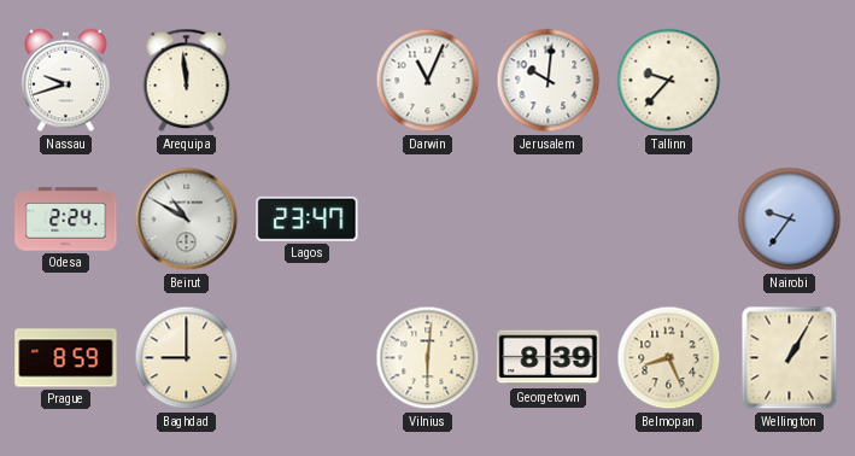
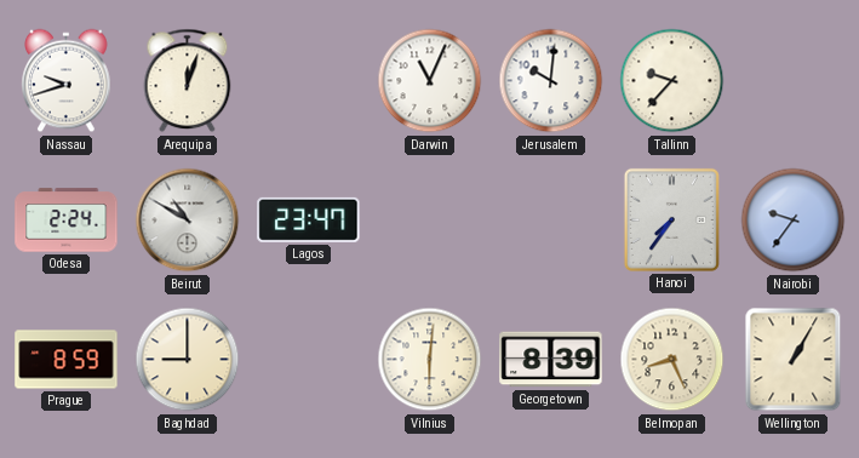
Arequipa: 11:59 -> 12:03 (188, 81)
Hanoi: none -> 7:36 (671, 219)
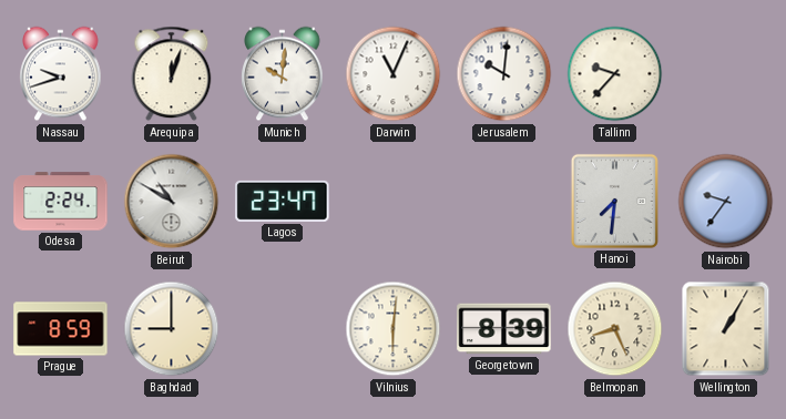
Munich: none -> 10:01 (283, 74)
Hanoi: 7:36 -> 7:31 (614, 201)
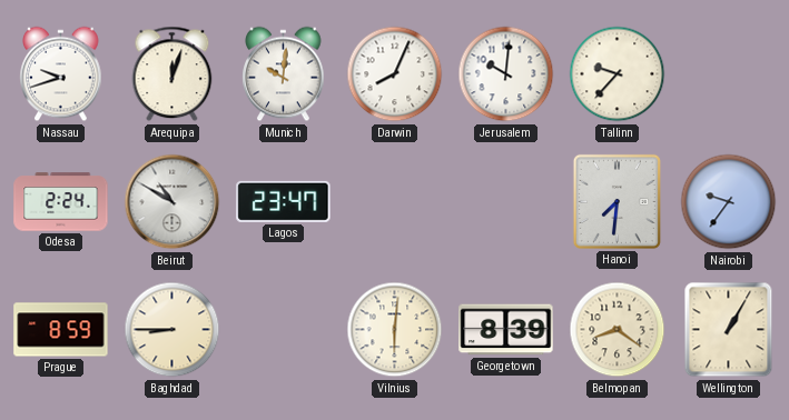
Darwin: 11:04 -> 8:04 (395, 74)
Baghdad: 9:00 -> 8:45 (172, 330)
Belmopan: 8:26 -> 8:21 (618, 330)
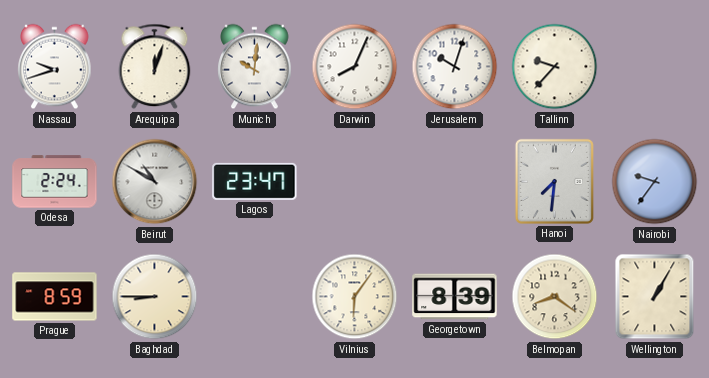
Jerusalem: 10:01 -> 10:03 (455, 67)
Vilnius: 6:01 -> 6:06 (355, 297)
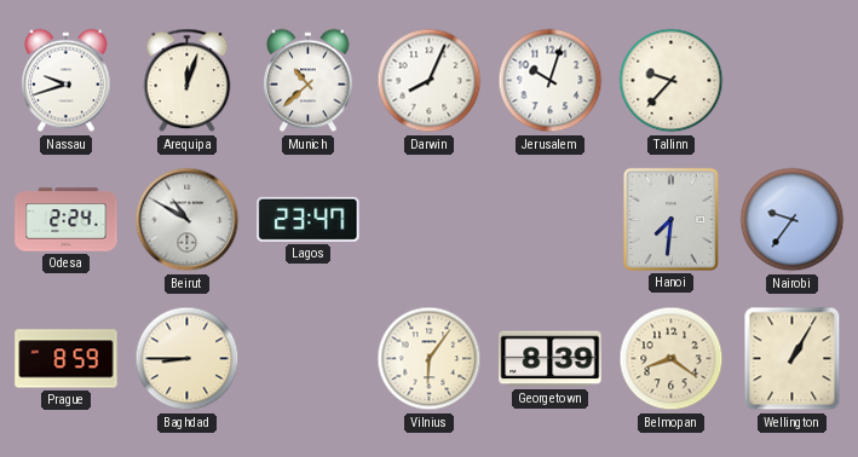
Munich: 10:01 -> 10:38 (309, 81)
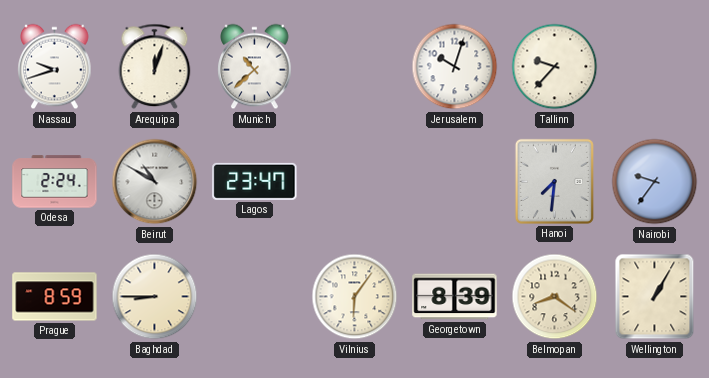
Darwin: 8:04 -> none (430, 81)
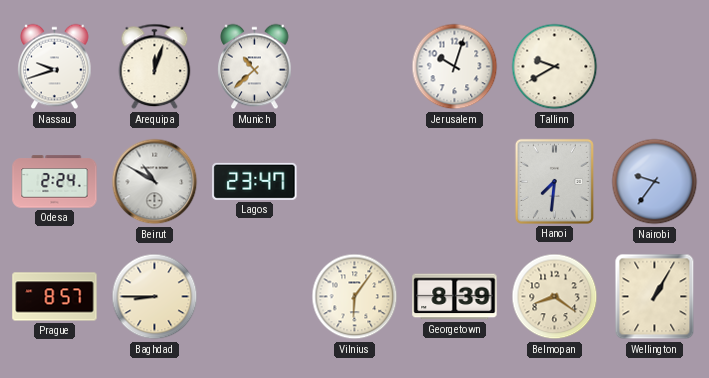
Tallinn: 9:37 -> 9:40 (555, 67)
Prague: 8:59 -> 8:57 (55, 297)
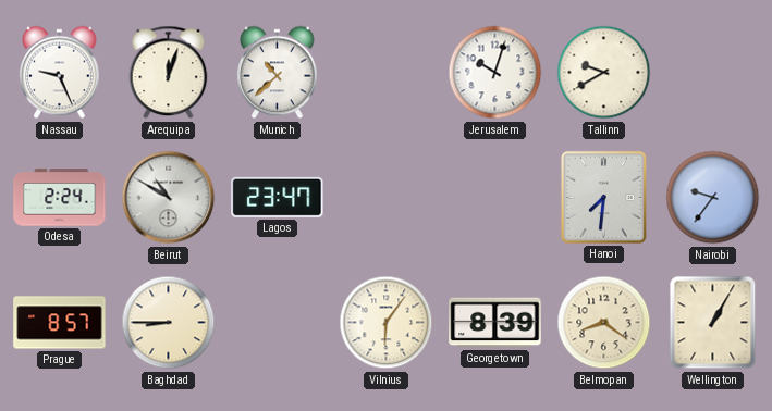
Nassau: 9:42 -> 9:26 (60, 73)
